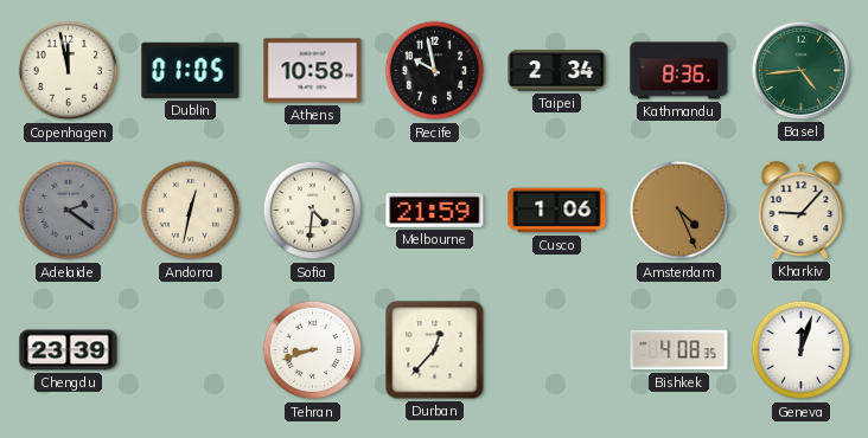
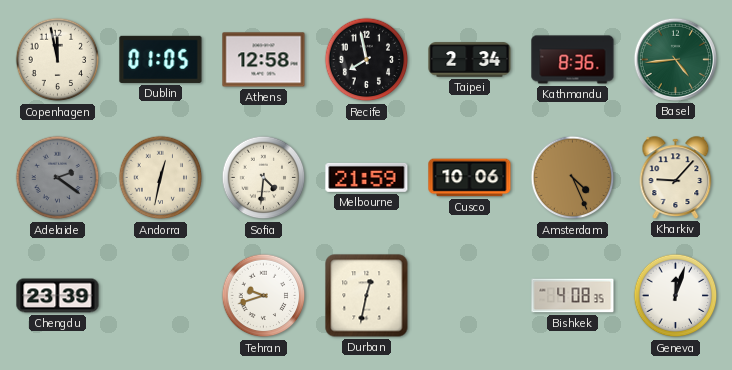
Athens: 10:58 -> 12:58 (264, 60)
Recife: 9:58 -> 7:58 (367, 60)
Cusco: 1:06 -> 10:06 (470, 178)
Tehran: 8:42 -> 9:42 (264, 296)
Durban: 12:37 -> 12:32 (367, 296)
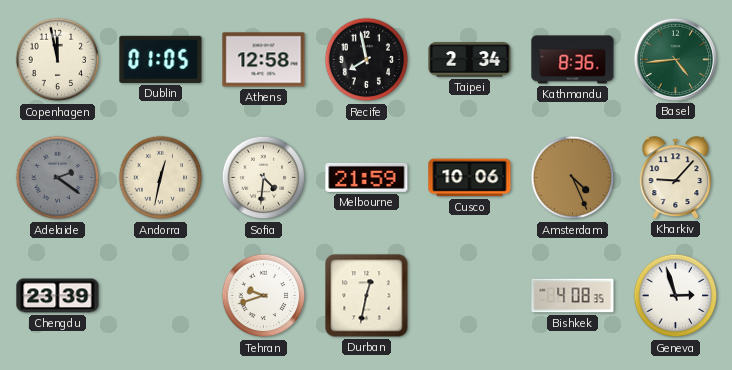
Geneva: 12:03 -> 2:57 (676, 296)
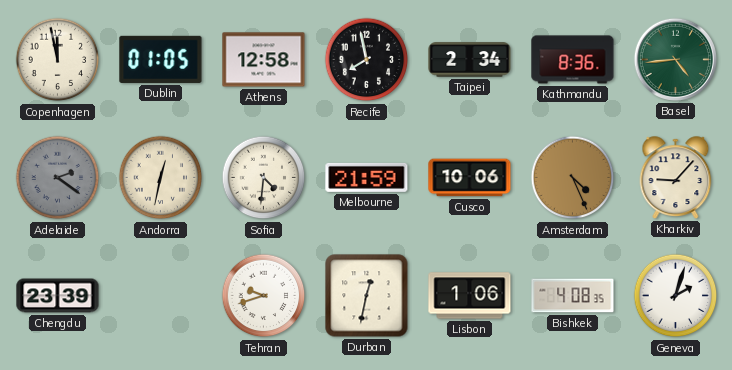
Lisbon: none -> 1:06 (470, 296)
Geneva: 2:57 -> 2:03 (676, 296)
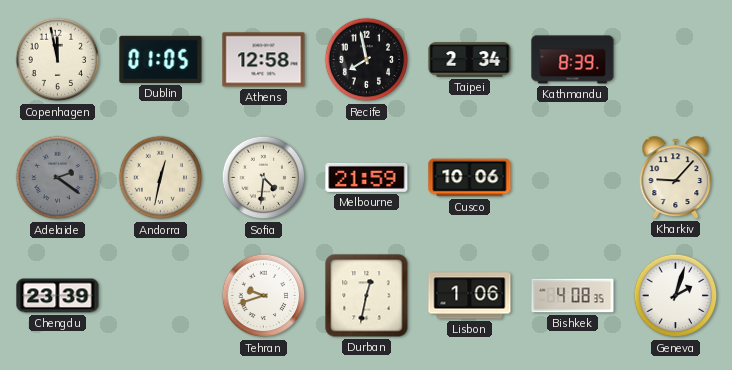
Kathmandu: 8:36 -> 8:39 (573, 60)
Basel: 4:44 -> none (675, 59)
Amsterdam: 4:26 -> none (573, 178)
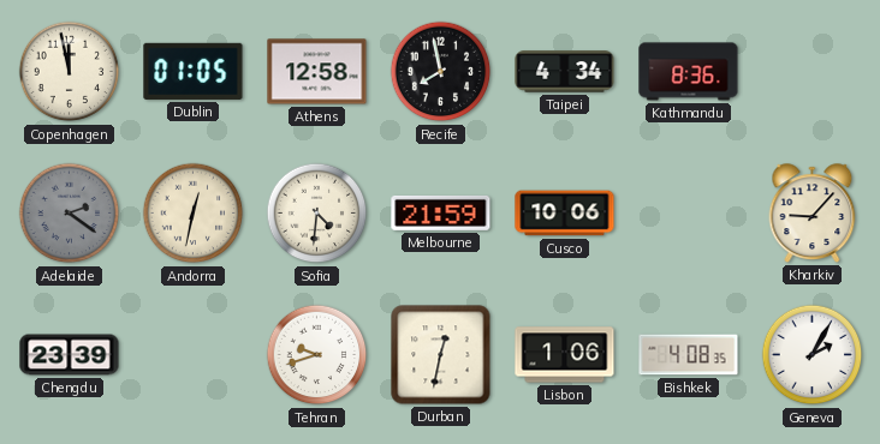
Taipei: 2:34 -> 4:34 (565, 72)
Kathmandu: 8:39 -> 8:36 (689, 72)
Geneva: 2:03 -> 2:05 (813, 355)
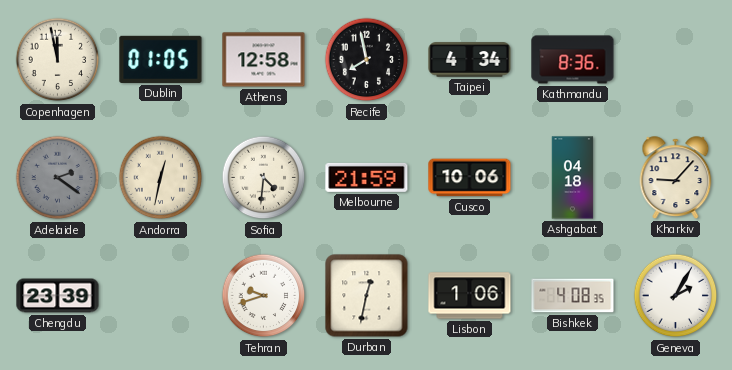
Ashgabat: none -> 04:18 (573, 178)
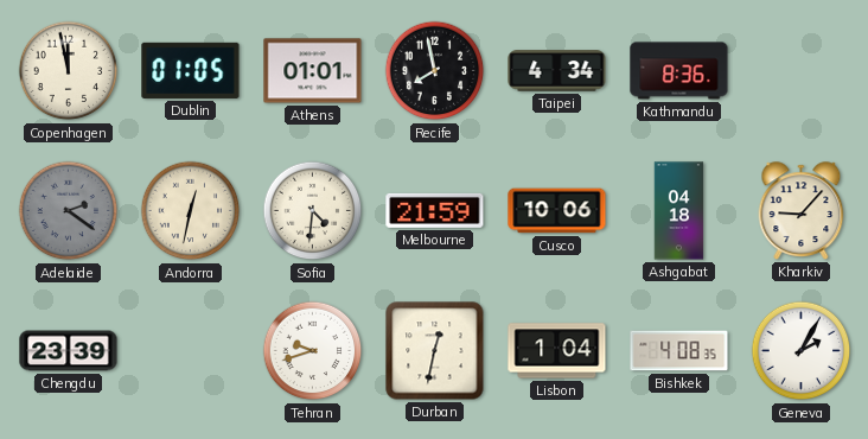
Athens: 12:58 -> 01:01 (313, 71)
Lisbon: 1:06 -> 1:04 (557, 351)
